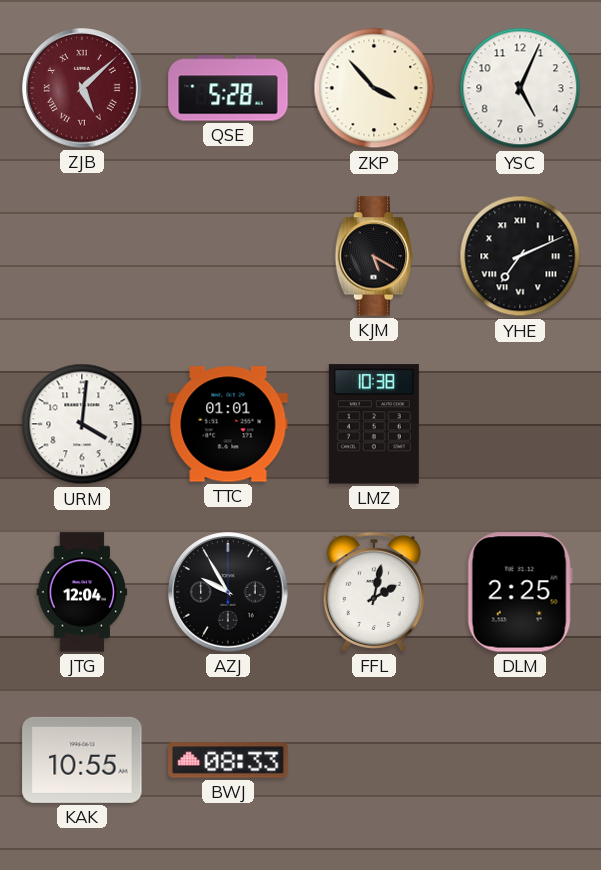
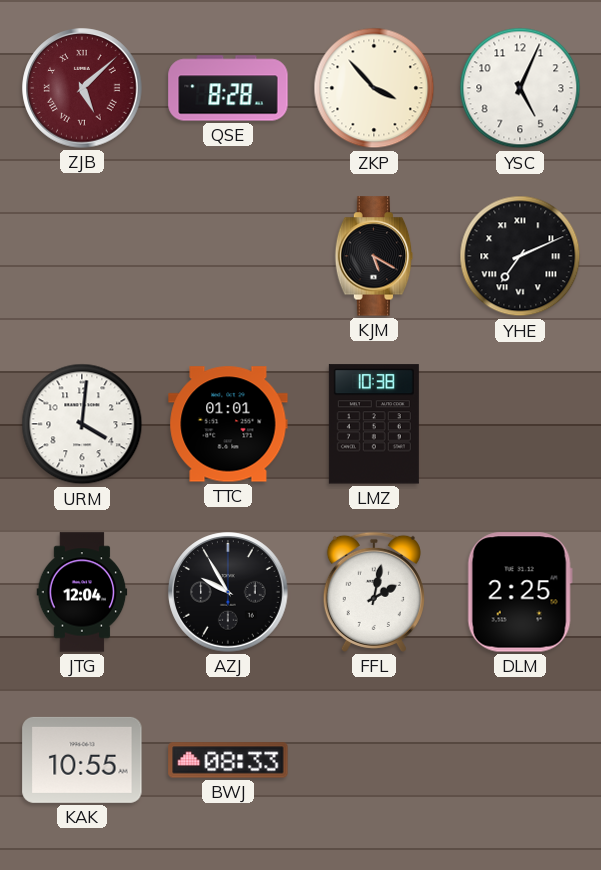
QSE: 5:28 -> 8:28 (228, 88)
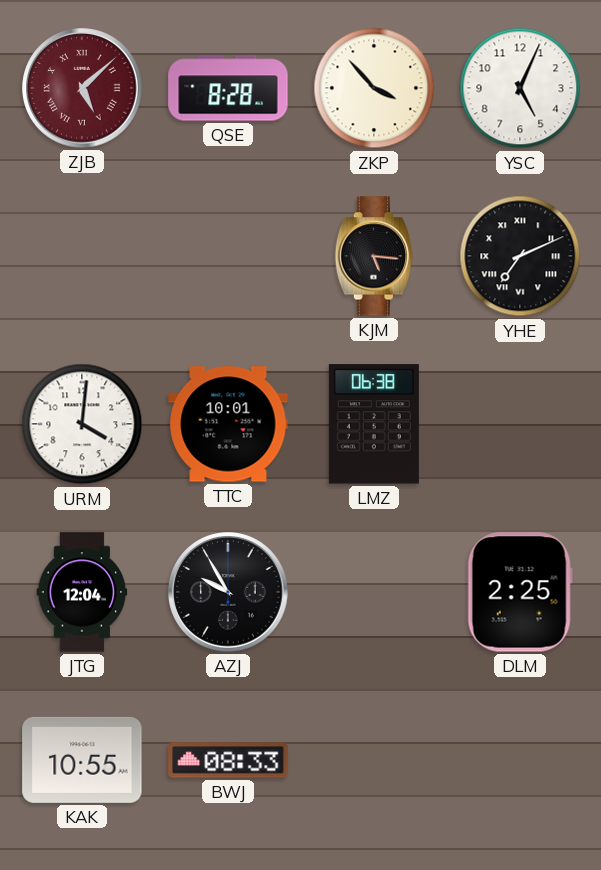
KJM: 5:20 -> 5:16 (374, 256)
TTC: 01:01 -> 10:01 (228, 424)
LMZ: 10:38 -> 06:38 (374, 424)
FFL: 2:02 -> none (374, 592)
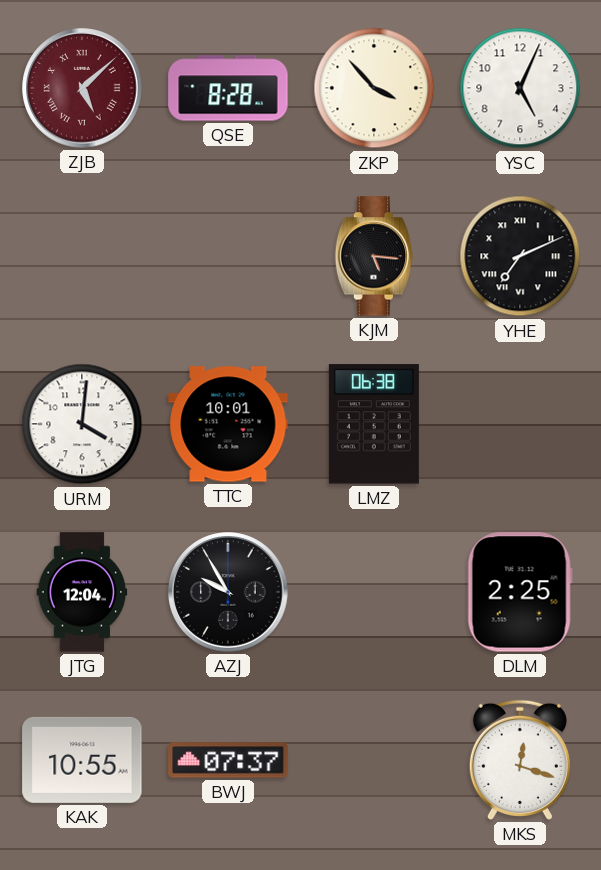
BWJ: 08:33 -> 07:37 (228, 760)
MKS: none -> 12:18 (520, 760)
